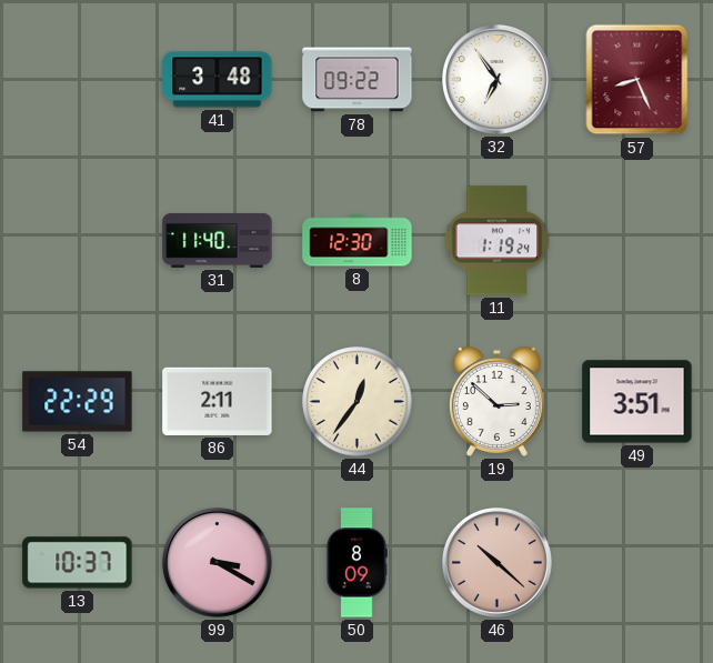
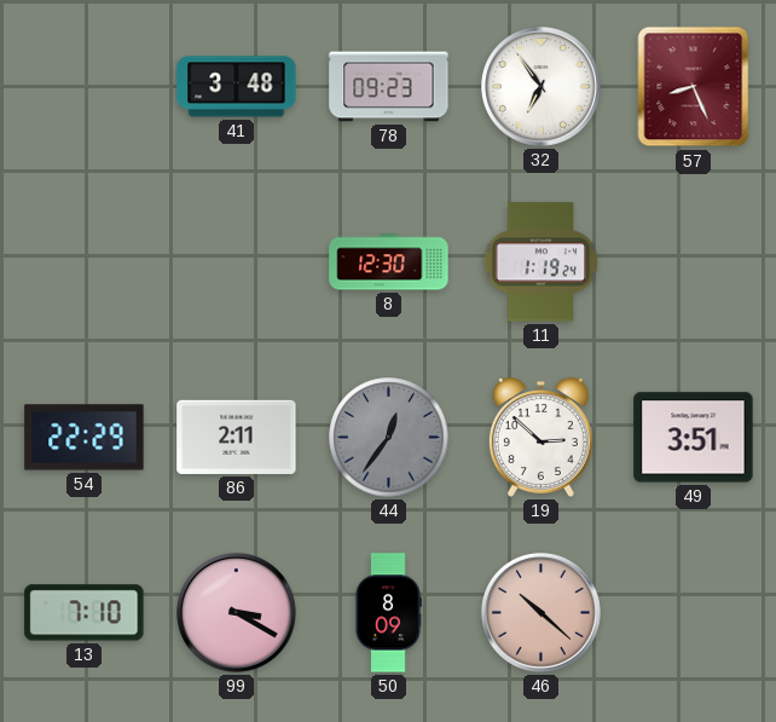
78: 09:22 -> 09:23 (389, 87)
31: 11:40 -> none (218, 240)
44 dial: cream -> grey (389, 438)
13: 10:37 -> 7:10 (85, 613)
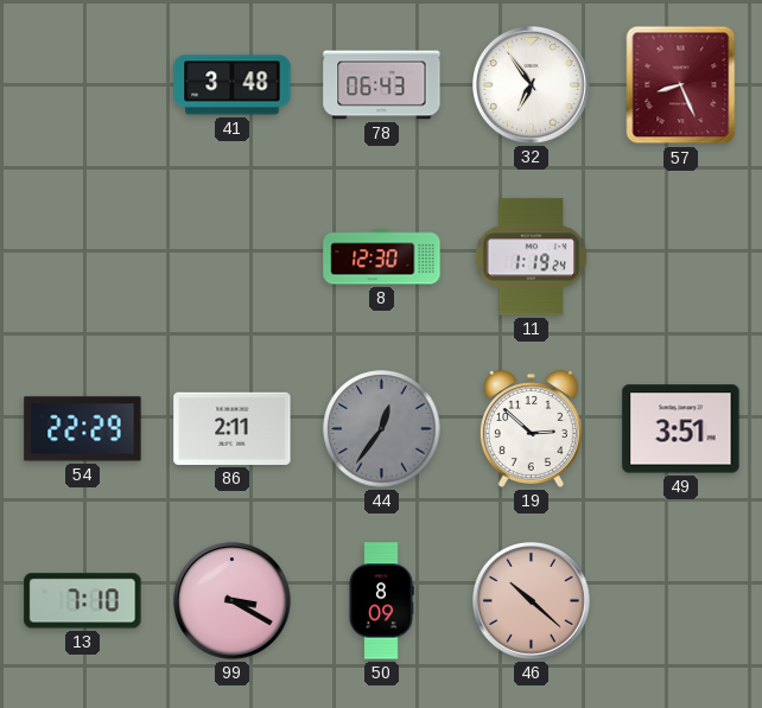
78: 09:23 -> 06:43 (382, 85)
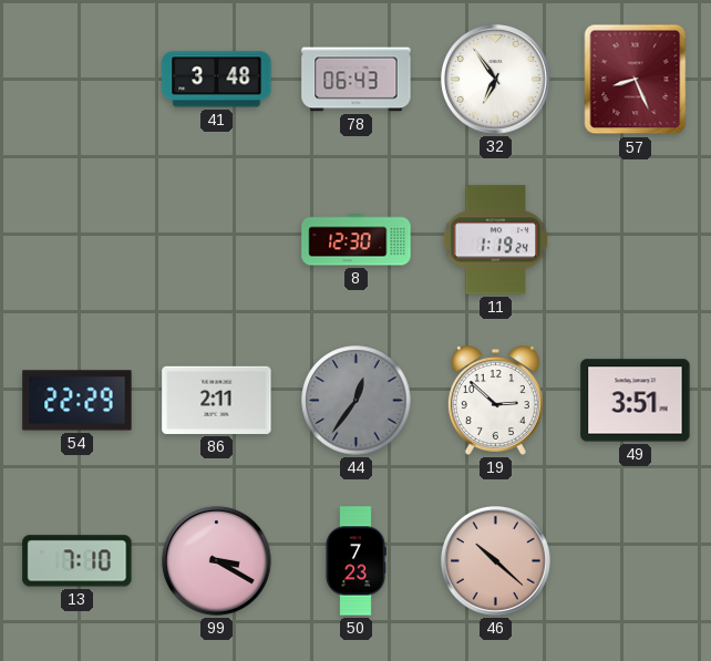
50: 8:09 -> 7:23 (355, 561)
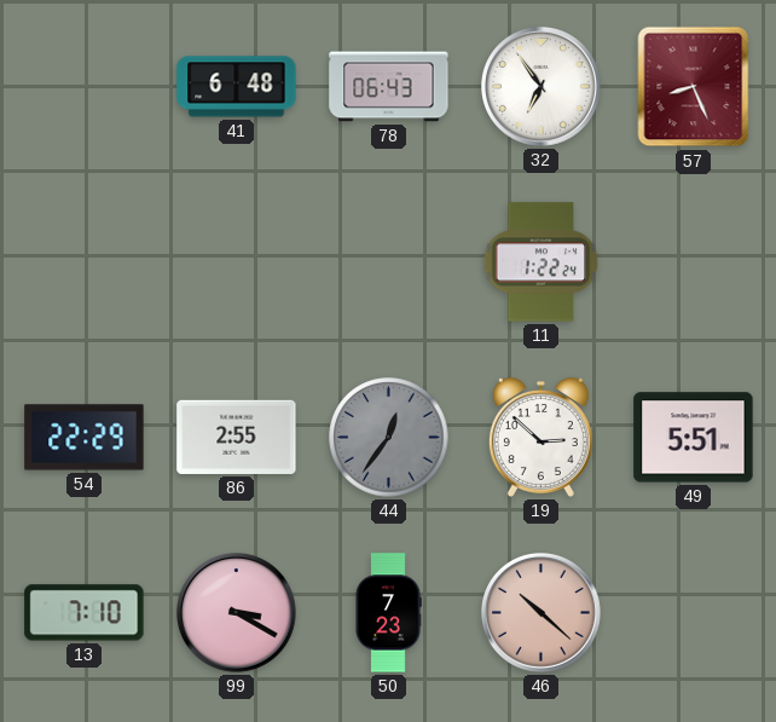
41: 3:48 -> 6:48 (237, 87)
8: 12:30 -> none (357, 240)
11: 1:19 -> 1:22 (542, 262)
86: 2:11 -> 2:55 (237, 437)
49: 3:51 -> 5:51 (694, 438)
